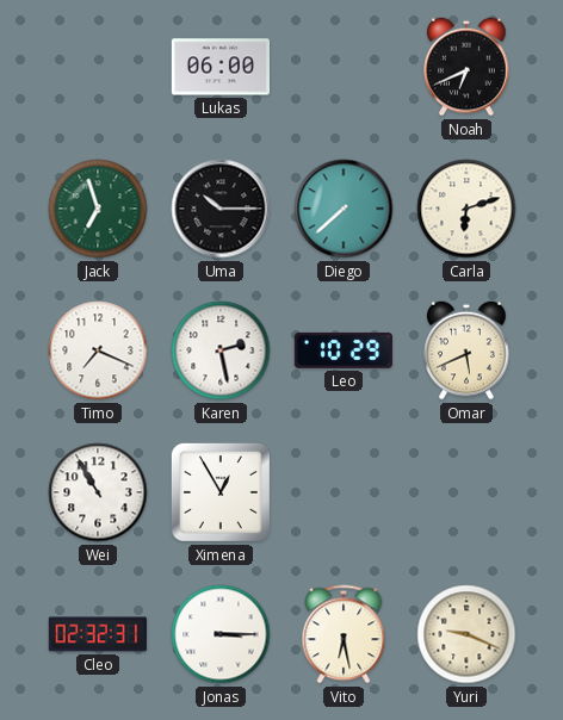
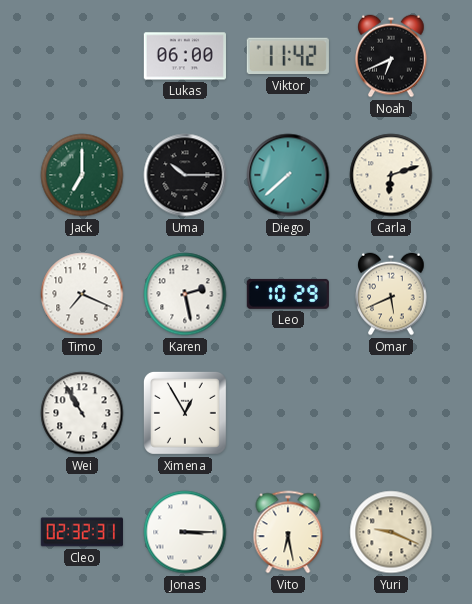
Viktor: none -> 11:42 (288, 56)
Jack: 6:57 -> 7:00 (82, 175)
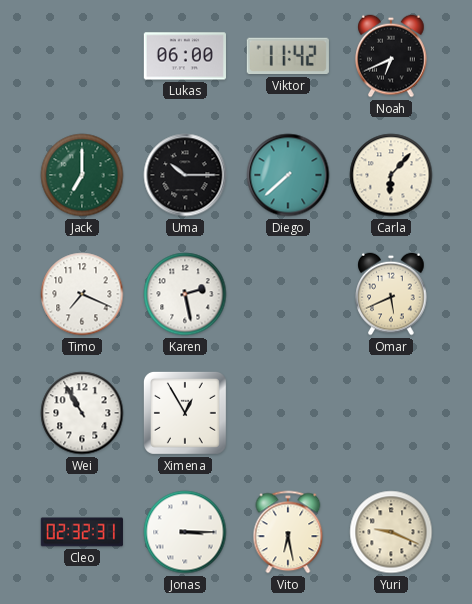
Carla: 6:12 -> 6:07 (391, 175)
Leo: 10:29 -> none (288, 294)
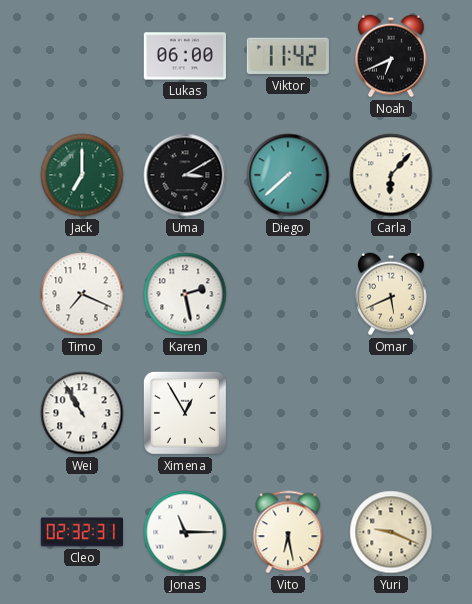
Uma: 10:15 -> 3:10 (185, 175)
Jonas: 3:15 -> 11:15 (185, 532)
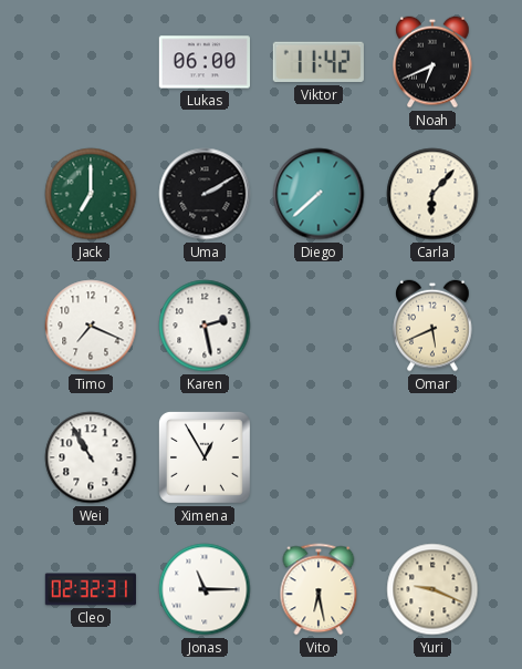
Uma: 3:10 -> 2:10 (205, 194)
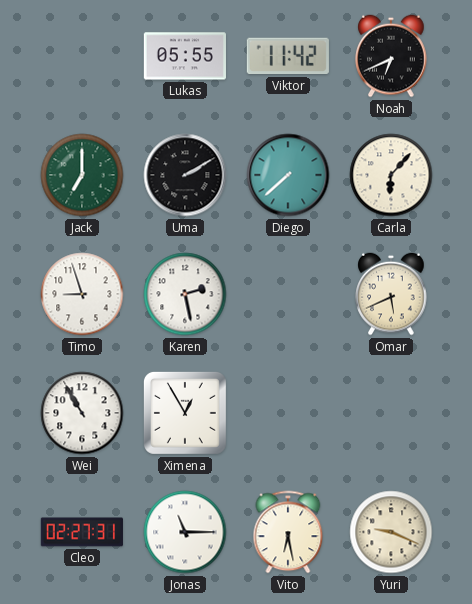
Lukas: 06:00 -> 05:55 (185, 56)
Timo: 7:19 -> 8:57 (82, 294)
Cleo: 02:32 -> 02:27 (82, 532)
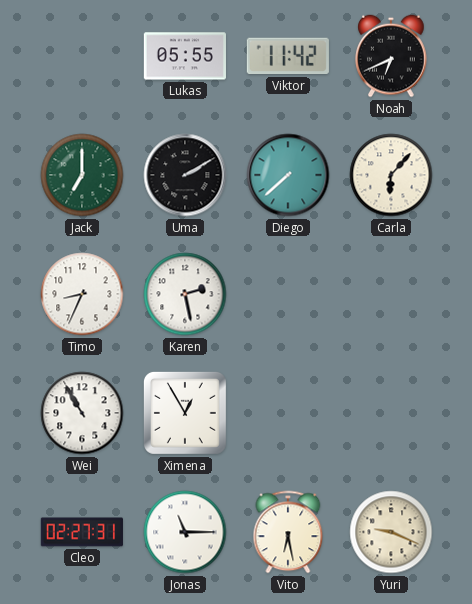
Timo: 8:57 -> 8:34 (82, 294)
Omar: 5:41 -> none (391, 294)
